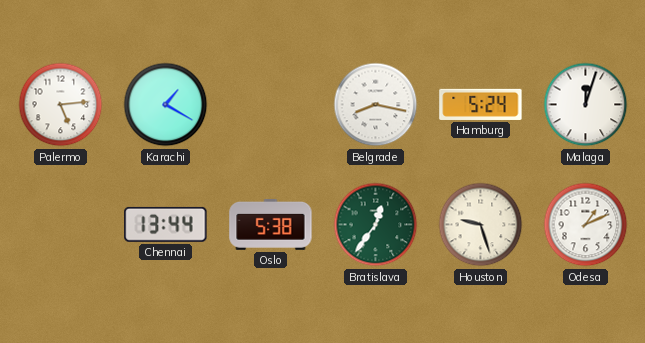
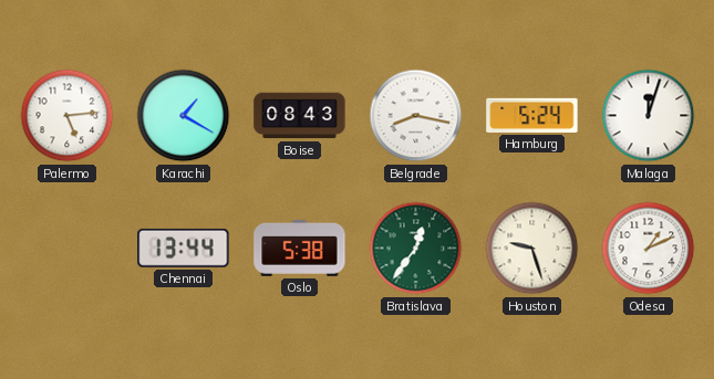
Boise: none -> 08:43 (300, 116)
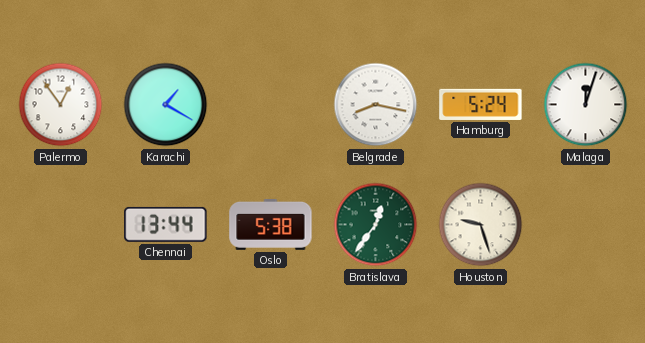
Palermo: 5:14 -> 12:54 (61, 105)
Boise: 08:43 -> none (300, 116)
Odesa: 1:11 -> none (649, 249)
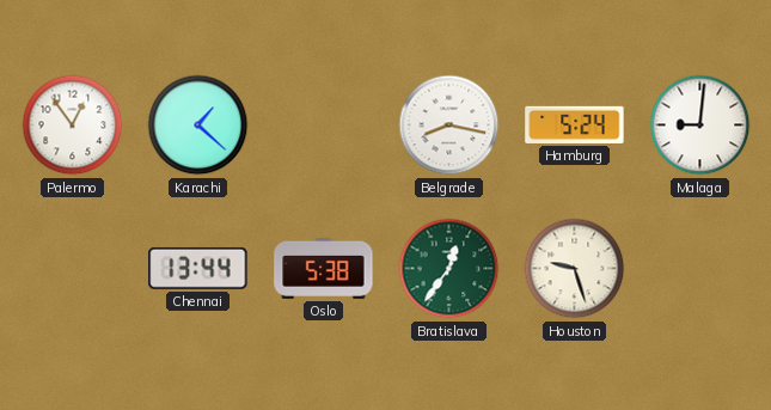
Karachi: 1:20 -> 1:22 (198, 126)
Malaga: 12:03 -> 9:01 (700, 126)
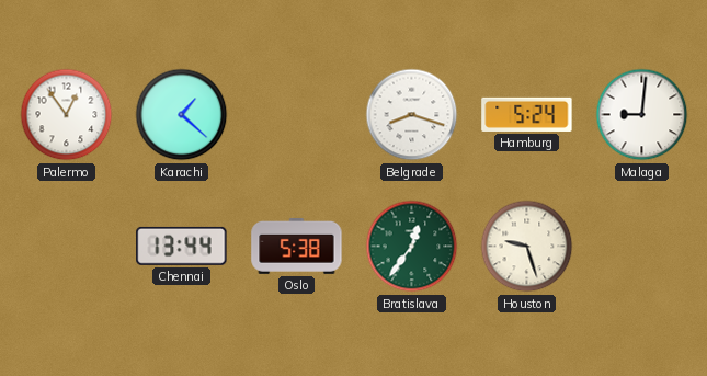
Belgrade: 8:17 -> 8:18 (412, 115)
